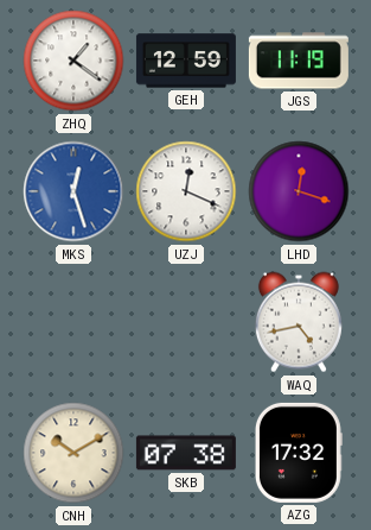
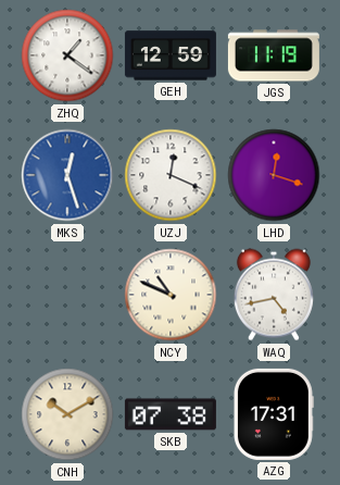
NCY: none -> 10:49 (171, 295)
AZG: 17:32 -> 17:31 (274, 414)
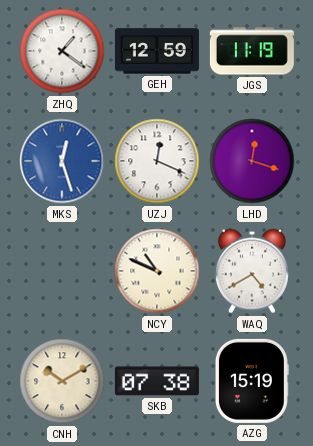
WAQ: 4:43 -> 4:40 (252, 271)
AZG: 17:31 -> 15:19 (252, 381)
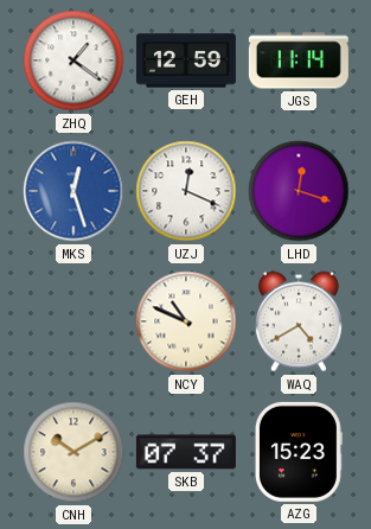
JGS: 11:19 -> 11:14 (299, 60)
SKB: 07:38 -> 07:37 (186, 452)
AZG: 15:19 -> 15:23 (299, 452)
